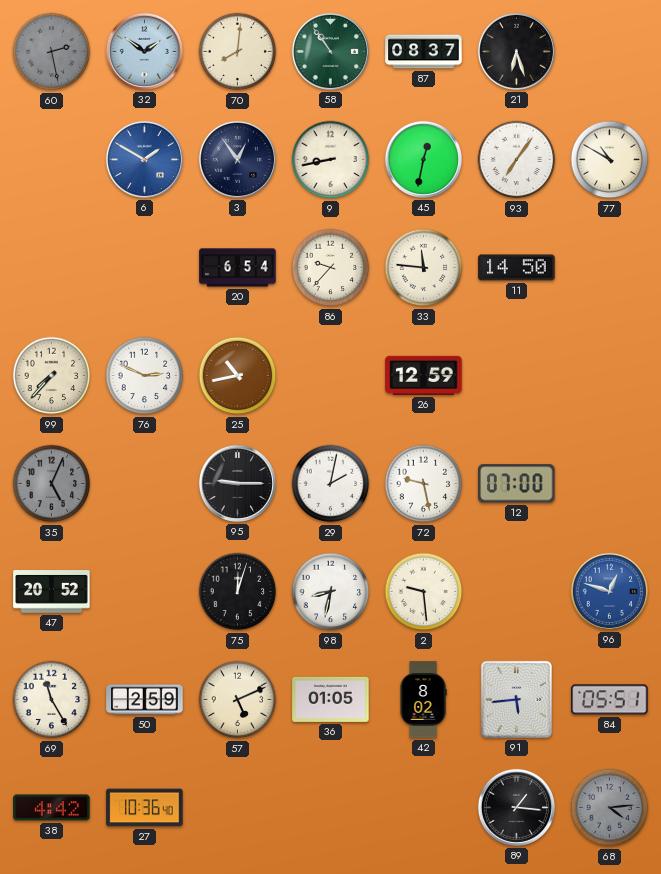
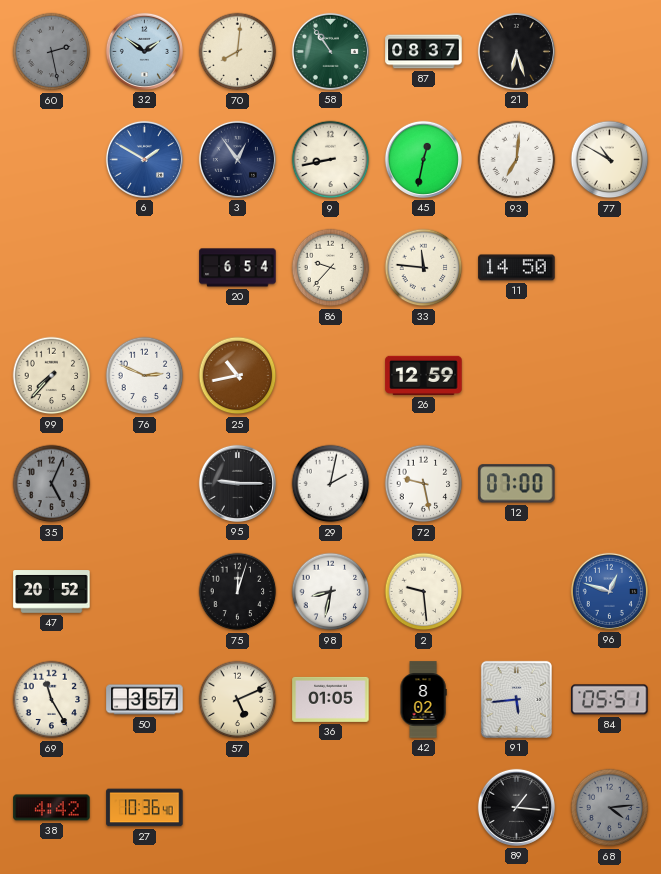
93: 7:06 -> 7:01 (517, 160)
50: 2:59 -> 3:57 (145, 700)
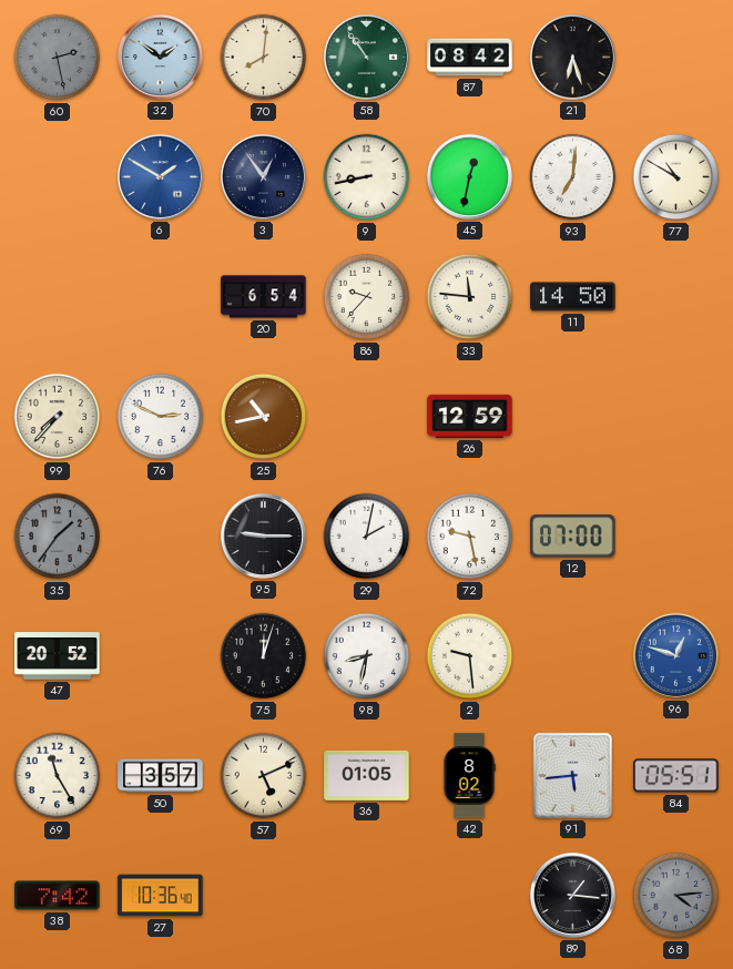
87: 08:37 -> 08:42 (470, 58)
35: 5:04 -> 1:36 (58, 537)
38: 4:42 -> 7:42 (58, 896)
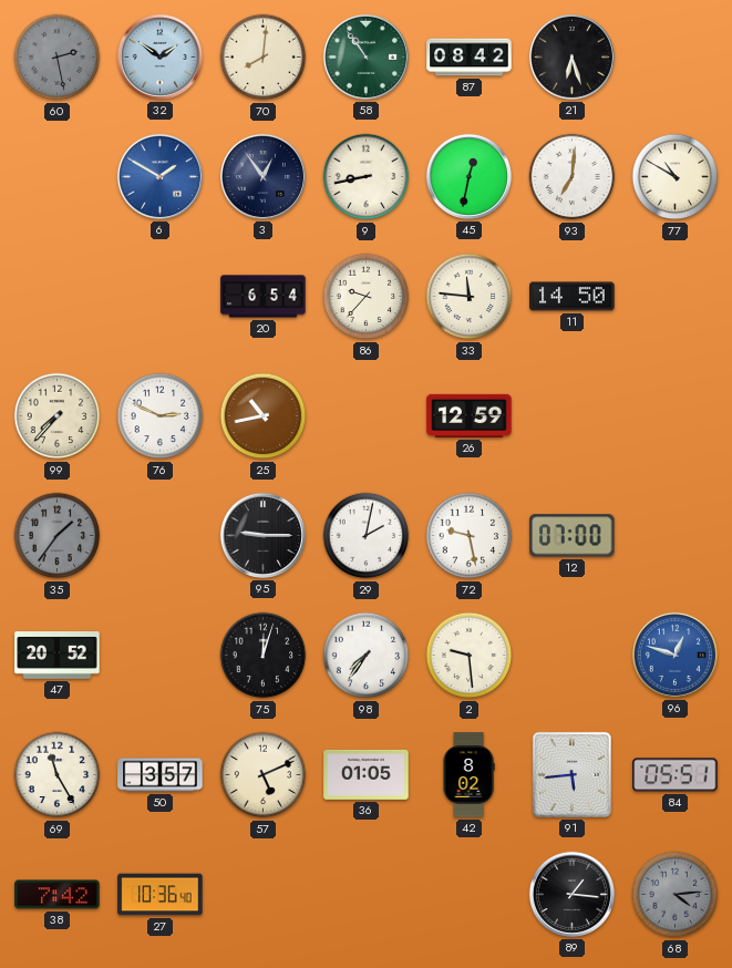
98: 8:32 -> 7:36 (367, 656)
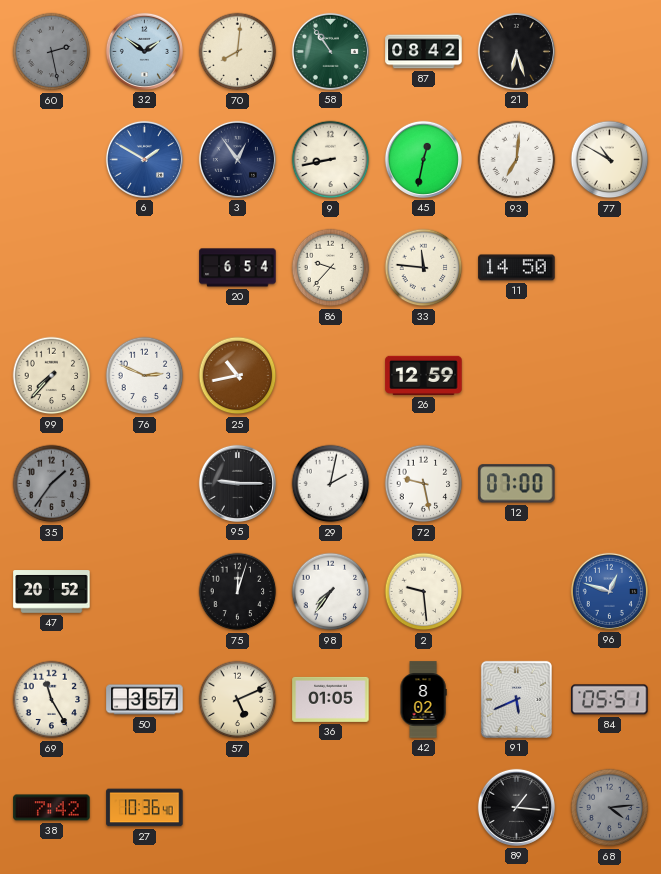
91: 5:44 -> 5:41 (516, 699)
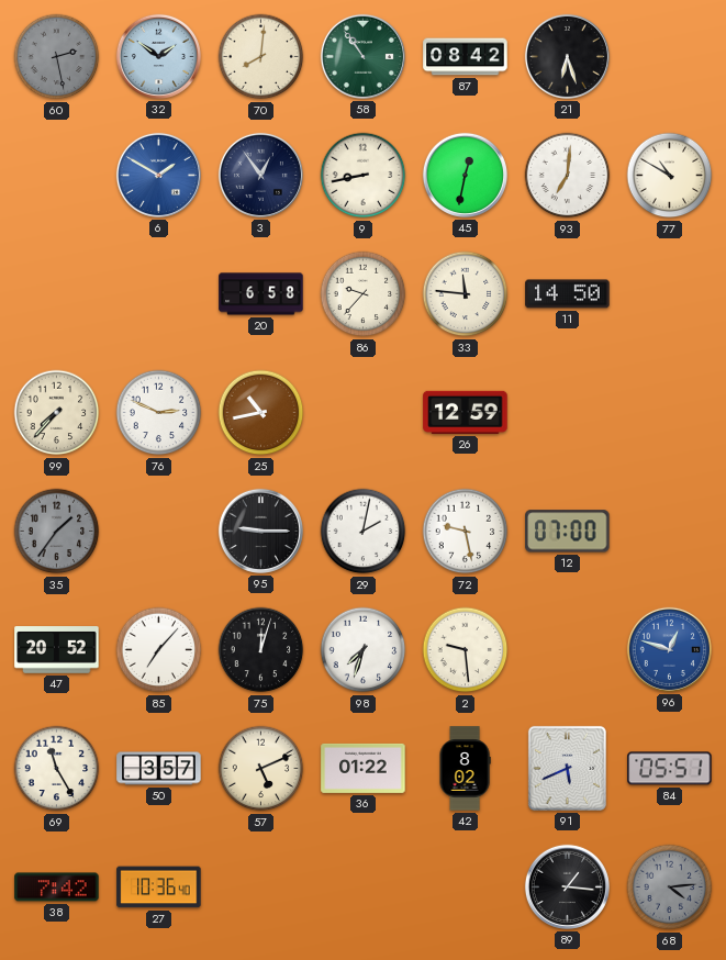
20: 6:54 -> 6:58 (261, 294)
85: none -> 7:07 (159, 650)
98: 7:36 -> 7:33 (364, 650)
36: 01:05 -> 01:22 (364, 768)
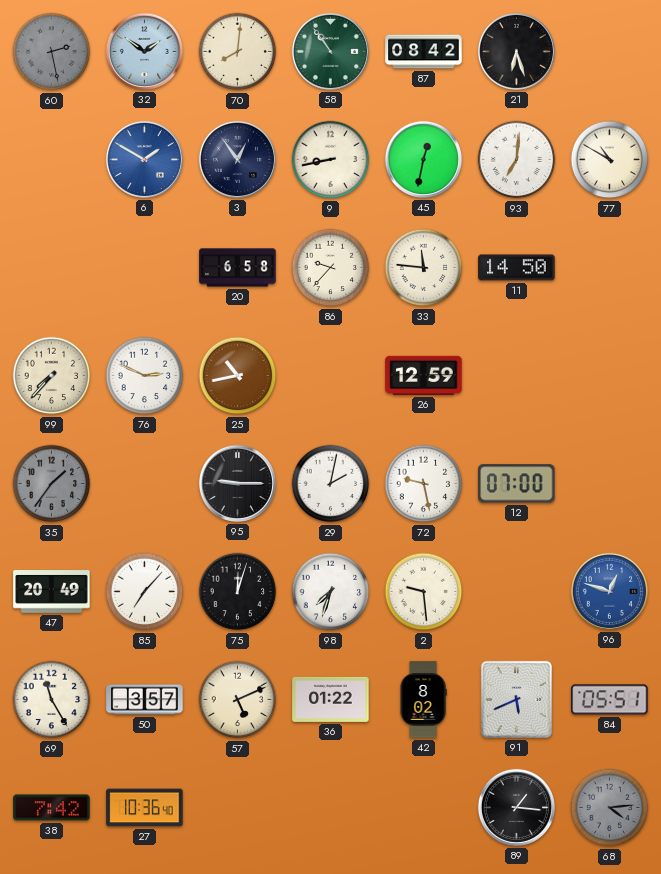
47: 20:52 -> 20:49 (52, 592)
